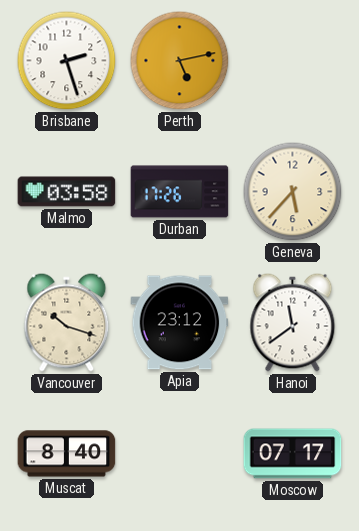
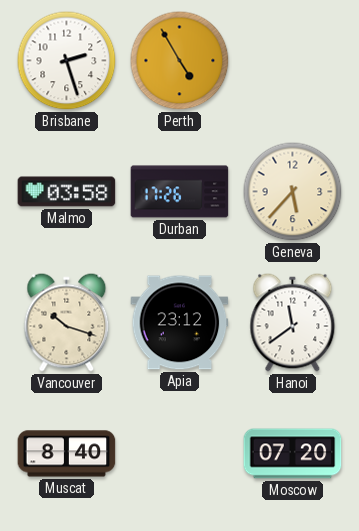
Perth: 5:13 -> 4:55 (180, 61)
Moscow: 07:17 -> 07:20 (293, 454)
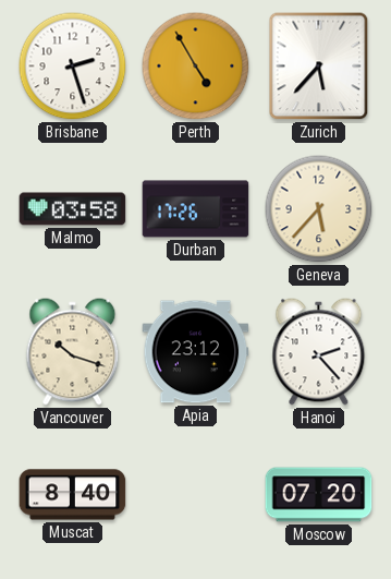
Zurich: none -> 5:37 (319, 67)
Hanoi: 11:39 -> 2:23 (319, 352)
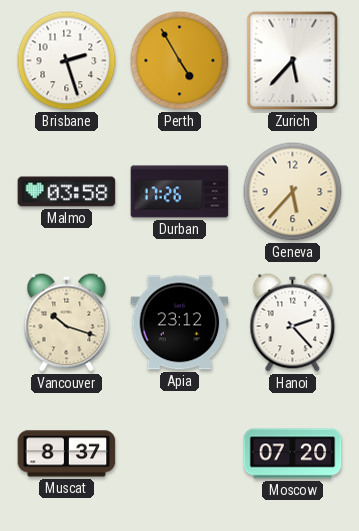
Muscat: 8:40 -> 8:37 (67, 454)
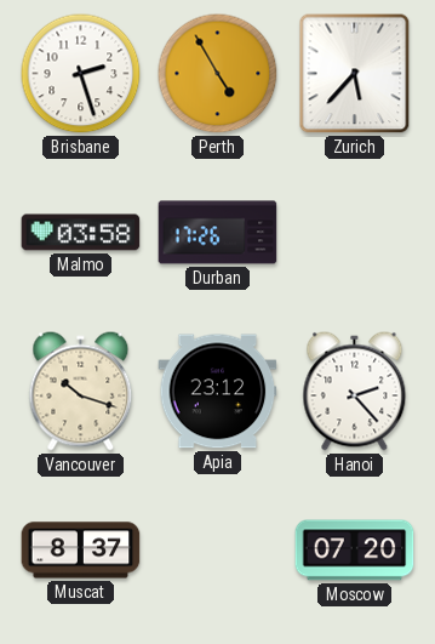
Geneva: 5:37 -> none (293, 192)
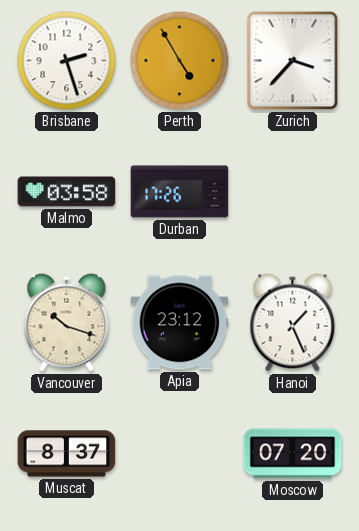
Zurich: 5:37 -> 3:37 (293, 61)
Hanoi: 2:23 -> 1:26 (293, 323)
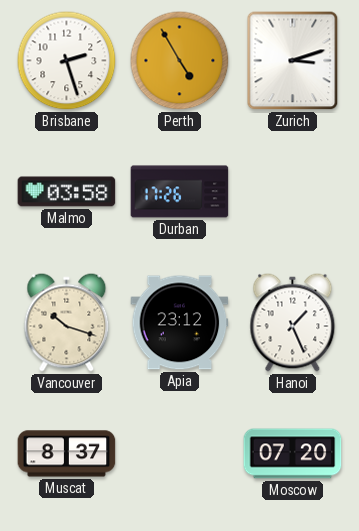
Zurich: 3:37 -> 3:12 (293, 61)
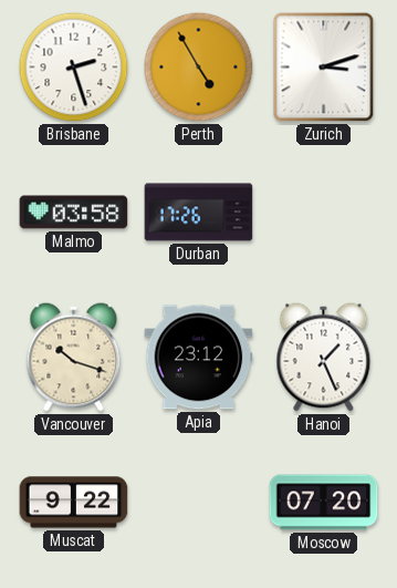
Muscat: 8:37 -> 9:22 (74, 503)
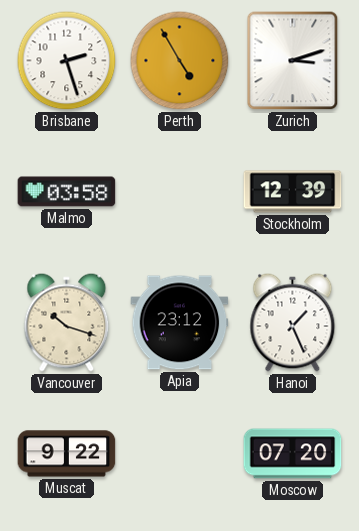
Durban: 17:26 -> none (199, 213)
Stockholm: none -> 12:39 (293, 192)
